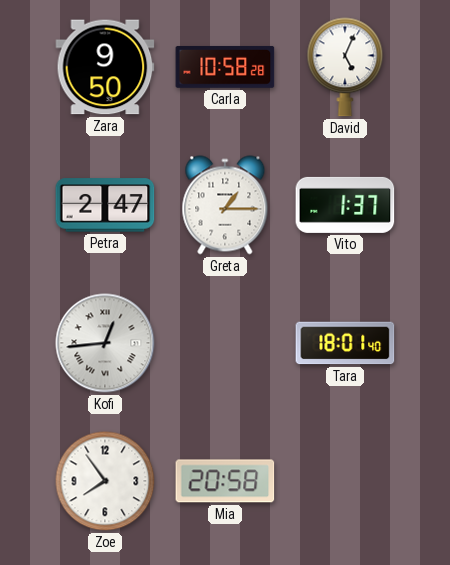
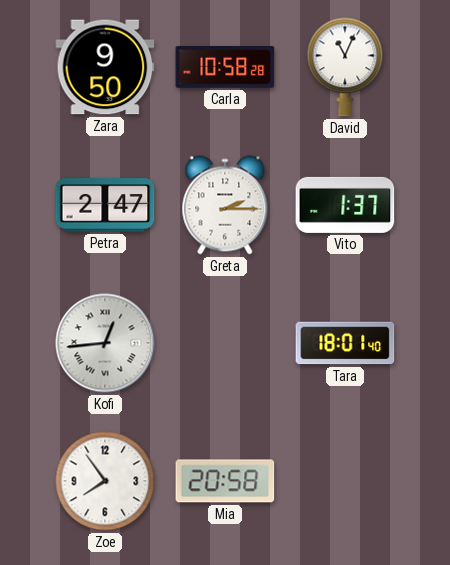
David: 5:04 -> 11:04 (345, 67)
Greta: 1:15 -> 2:15 (225, 205)
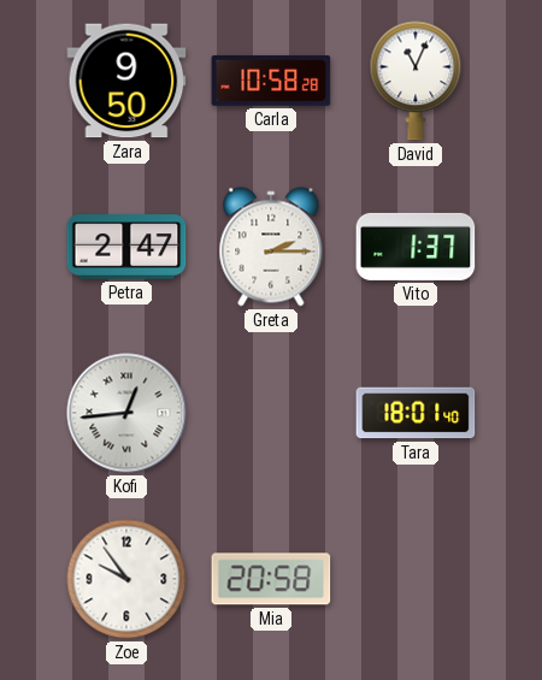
Zoe: 7:54 -> 9:54 (126, 579)
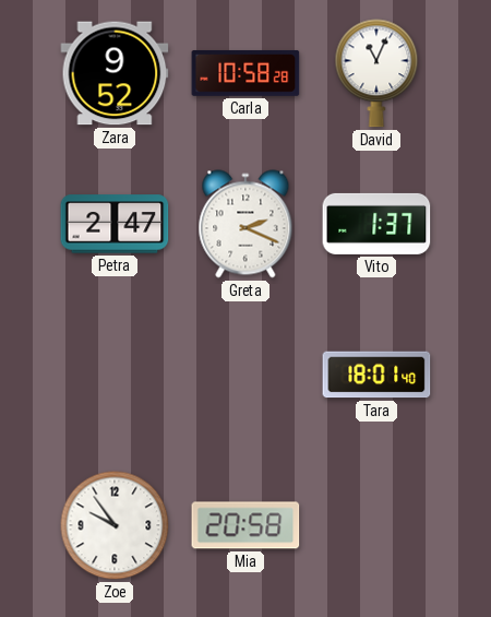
Zara: 9:50 -> 9:52 (115, 73)
Greta: 2:15 -> 2:19 (245, 224)
Kofi: 12:44 -> none (126, 413)
